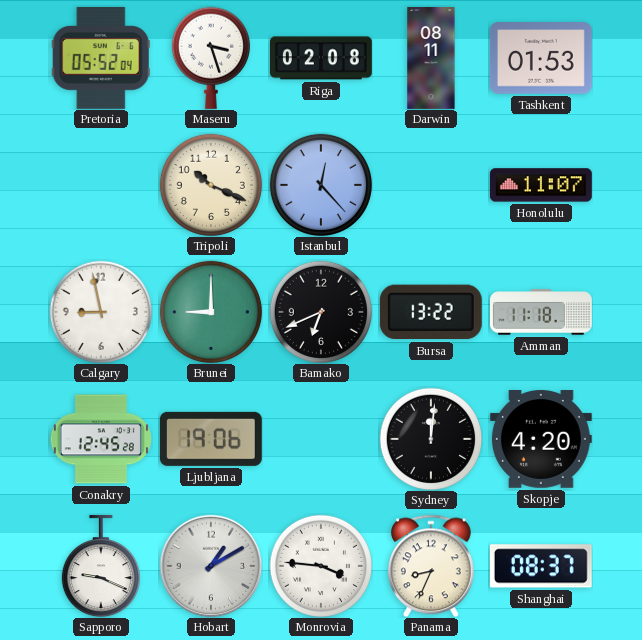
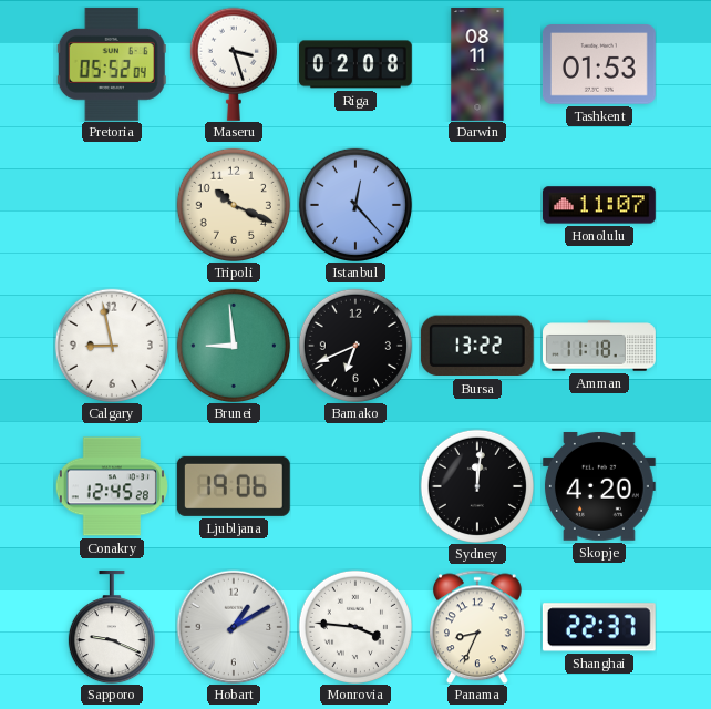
Brunei: 9:00 -> 8:59 (234, 346)
Shanghai: 08:37 -> 22:37 (599, 627)
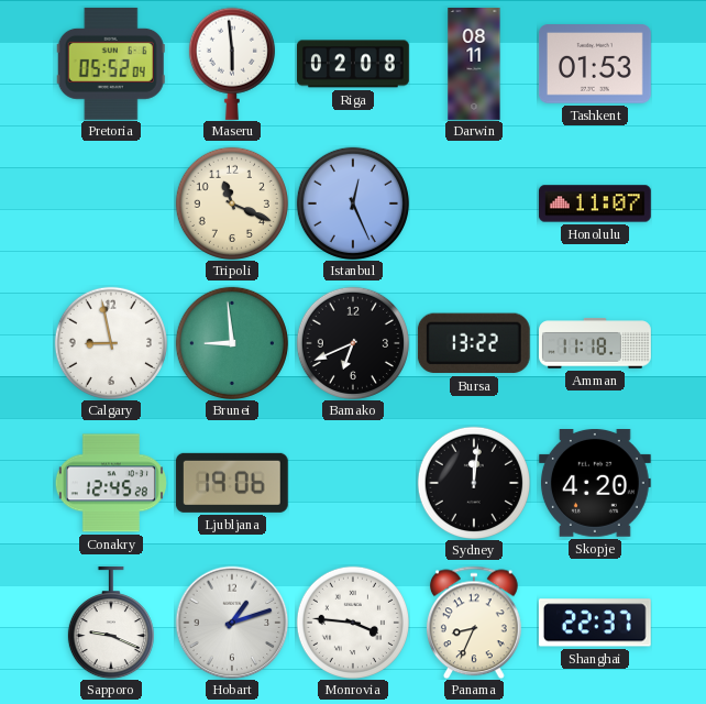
Maseru: 3:27 -> 5:59 (232, 64)
Tripoli: 10:19 -> 11:19 (232, 204)
Istanbul: 12:23 -> 12:26 (353, 204)
Hobart: 1:10 -> 1:12 (232, 623)
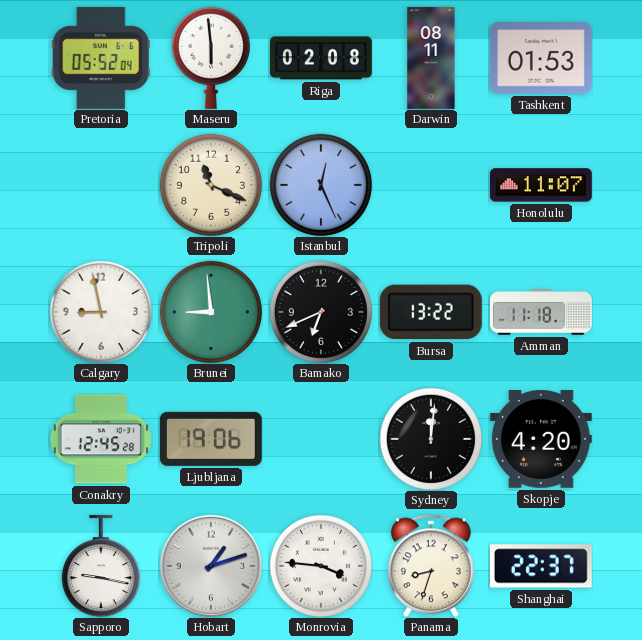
Sapporo: 9:19 -> 9:17 (101, 566)
Panama: 8:34 -> 8:33 (431, 566)
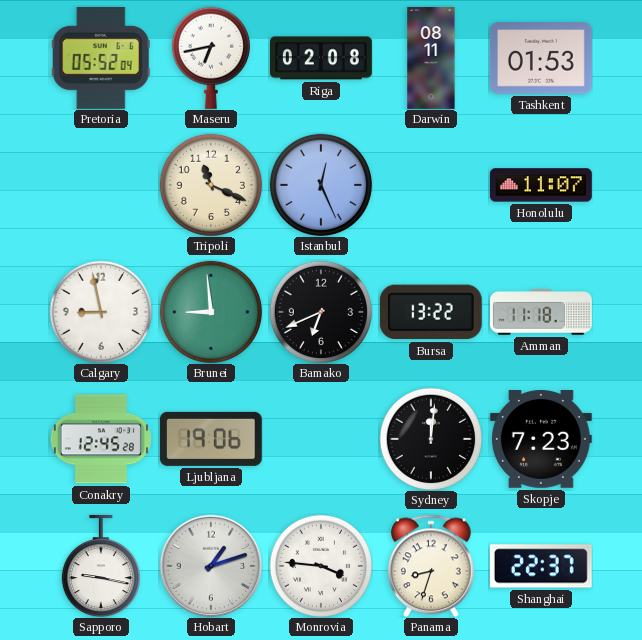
Maseru: 5:59 -> 6:43 (211, 58)
Skopje: 4:20 -> 7:23 (541, 440)
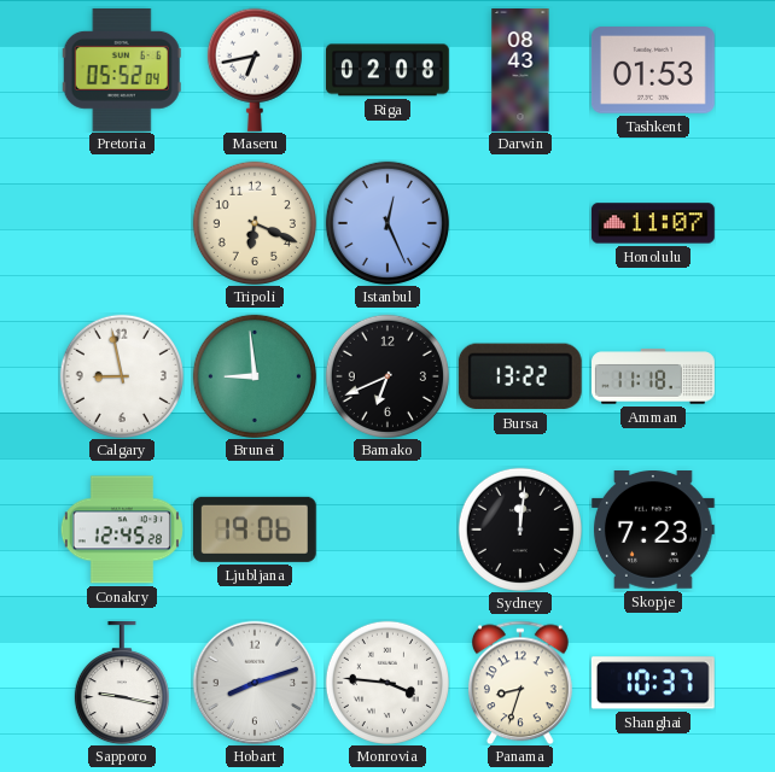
Darwin: 08:11 -> 08:43 (520, 71)
Tripoli: 11:19 -> 6:19 (255, 223)
Hobart: 1:12 -> 8:12 (255, 683)
Shanghai: 22:37 -> 10:37 (653, 683)
